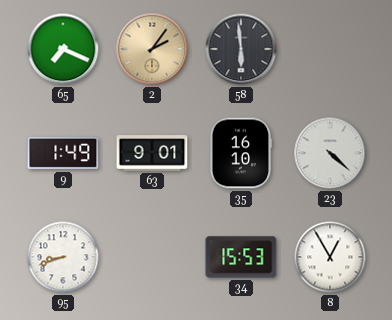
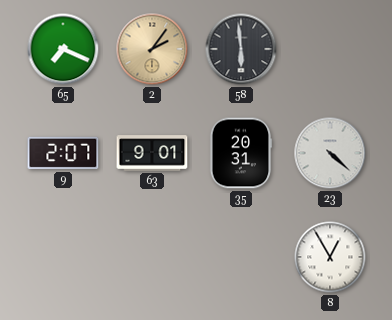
9: 1:49 -> 2:07 (63, 153)
35: 16:10 -> 20:31 (241, 153)
95: 8:42 -> none (63, 257)
34: 15:53 -> none (241, 257)
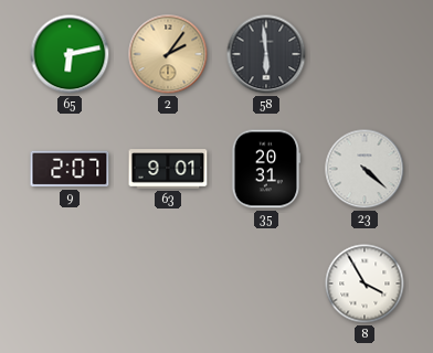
65: 7:19 -> 6:13 (70, 54)
8: 12:55 -> 3:55 (365, 284)
